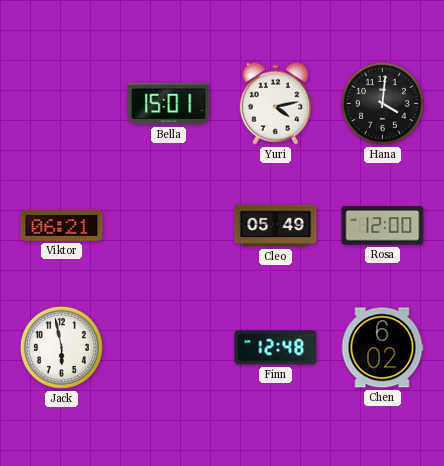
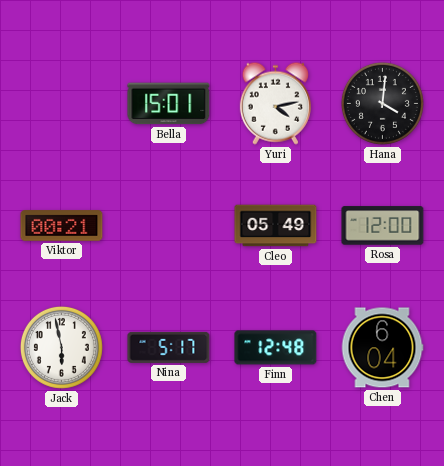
Viktor: 06:21 -> 00:21 (62, 226)
Nina: none -> 5:17 (169, 347)
Chen: 6:02 -> 6:04 (382, 348)
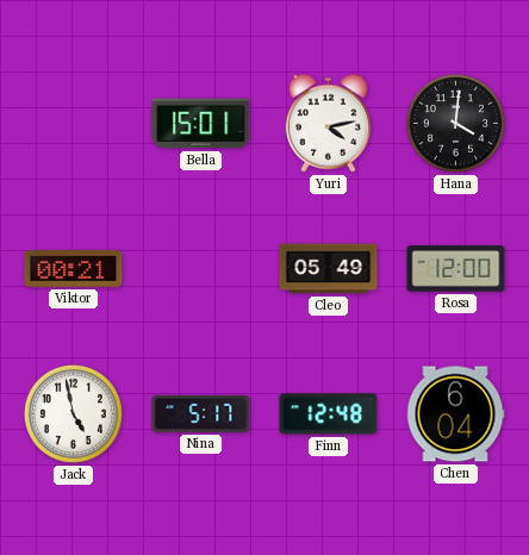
Jack: 5:58 -> 4:58 (73, 413)
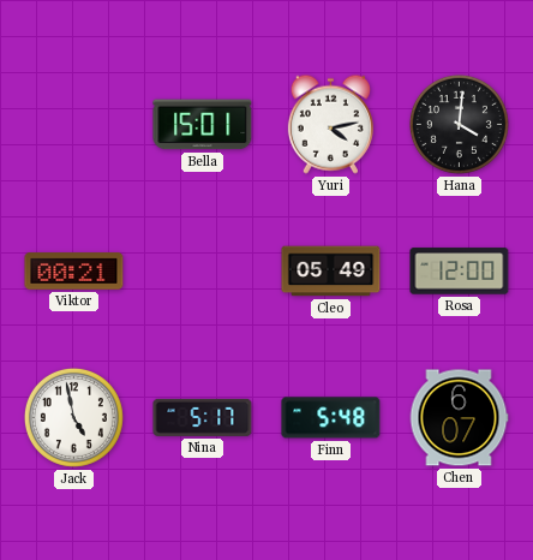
Finn: 12:48 -> 5:48 (331, 418)
Chen: 6:04 -> 6:07 (459, 418)
